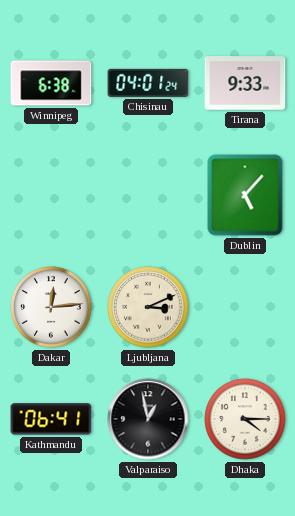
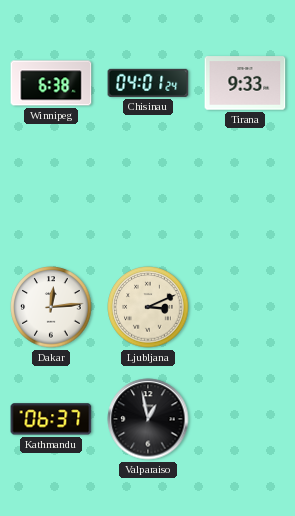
Dublin: 5:07 -> none (245, 195)
Kathmandu: 06:41 -> 06:37 (51, 419)
Dhaka: 4:15 -> none (245, 419)
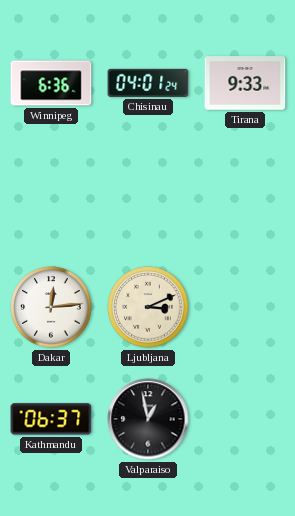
Winnipeg: 6:38 -> 6:36 (51, 83)
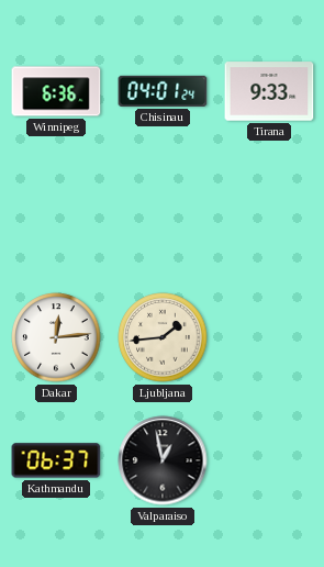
Ljubljana: 3:11 -> 1:44 (163, 337)
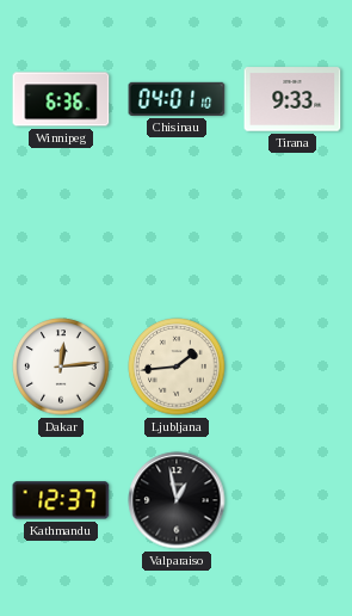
Chisinau: 04:01:24 -> 04:01:10 (177, 99)
Kathmandu: 06:37 -> 12:37 (61, 500)
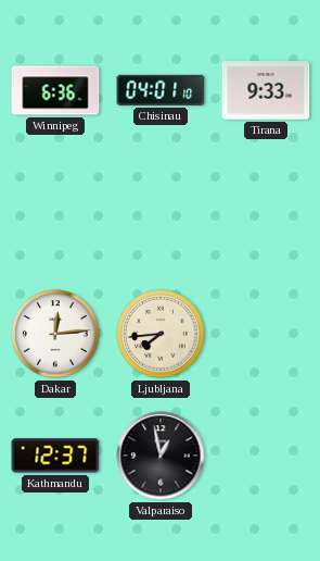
Ljubljana: 1:44 -> 7:44 (161, 334)
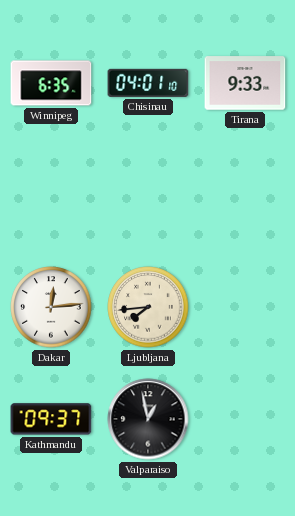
Winnipeg: 6:36 -> 6:35 (51, 83)
Kathmandu: 12:37 -> 09:37 (51, 419)
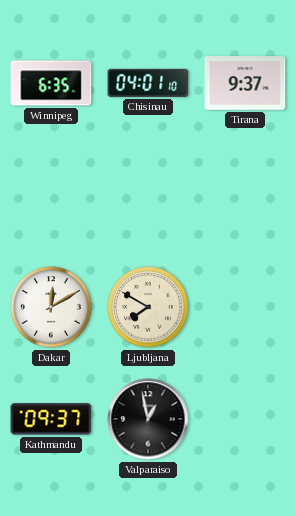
Tirana: 9:33 -> 9:37 (245, 83)
Dakar: 12:14 -> 12:10 (51, 307)
Ljubljana: 7:44 -> 7:50 (148, 307)
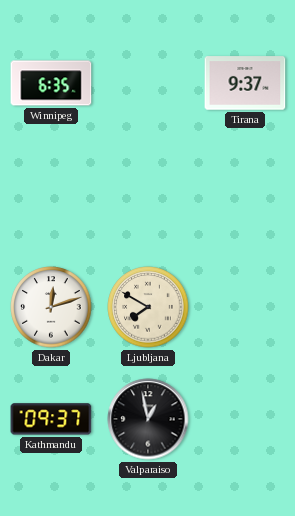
Chisinau: 04:01 -> none (148, 83)
Dakar: 12:10 -> 12:12 (51, 307)
